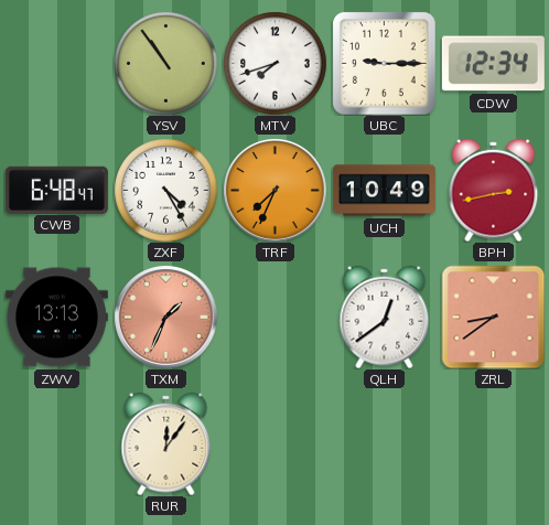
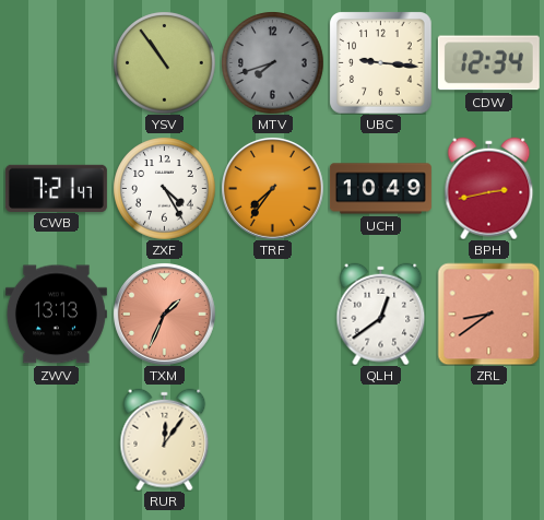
MTV dial: white -> grey (272, 62)
UBC: 9:15 -> 9:16 (380, 62)
CWB: 6:48 -> 7:21 (56, 188)
TRF: 7:34 -> 7:36 (273, 189)
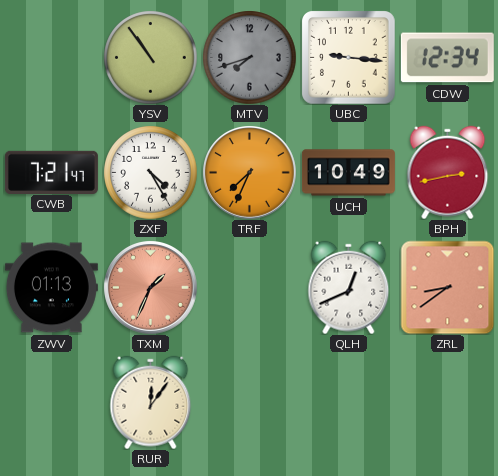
TRF: 7:36 -> 7:34 (250, 173)
ZWV: 13:13 -> 01:13 (51, 288)
QLH: 12:39 -> 12:41 (349, 287)
